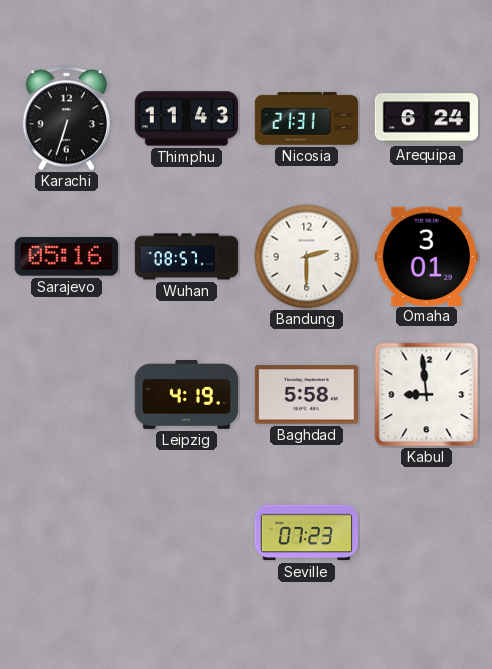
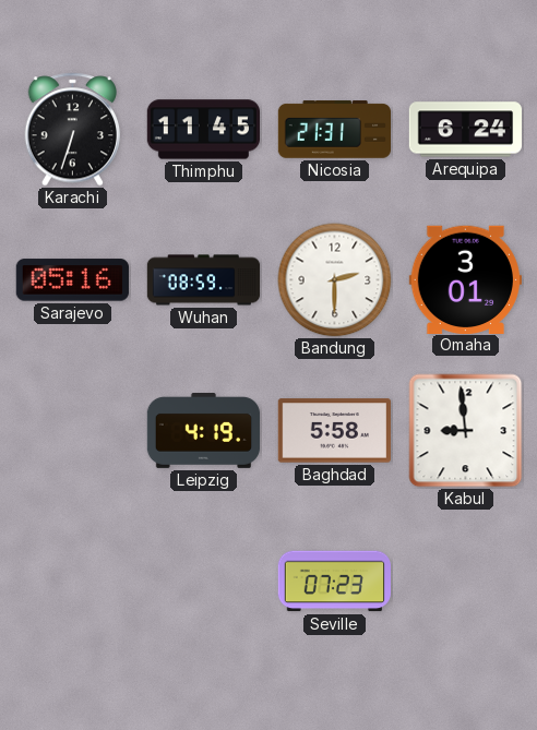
Thimphu: 11:43 -> 11:45 (203, 130)
Wuhan: 08:57 -> 08:59 (204, 280)
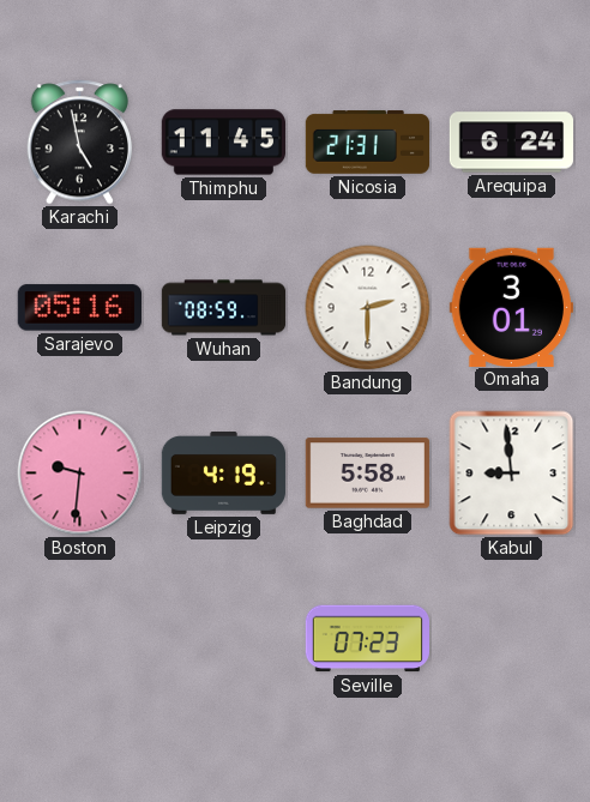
Karachi: 6:33 -> 4:58 (80, 143)
Boston: none -> 9:31 (80, 474)
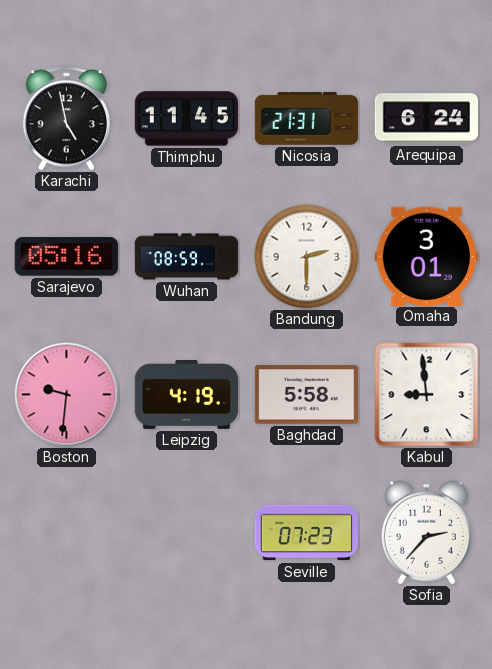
Sofia: none -> 2:37 (426, 533)
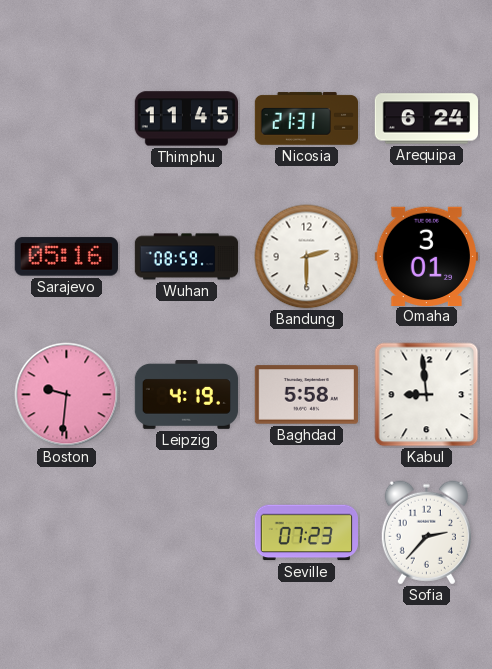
Karachi: 4:58 -> none (67, 119)
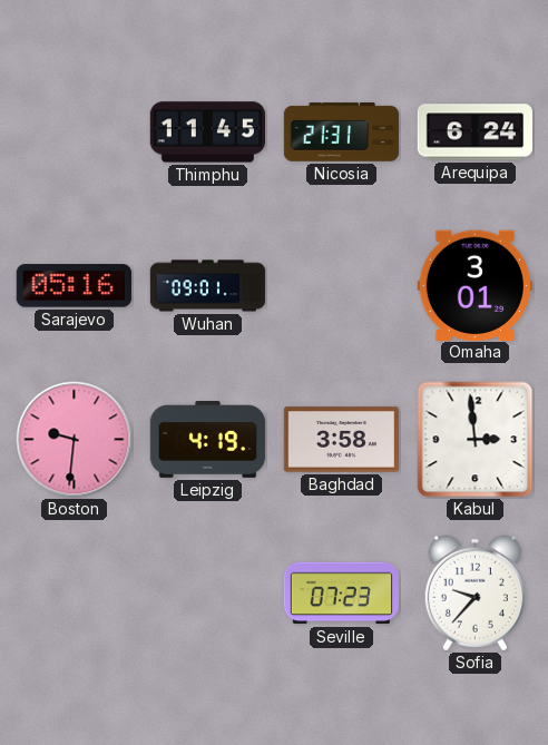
Wuhan: 08:59 -> 09:01 (208, 286)
Bandung: 2:30 -> none (307, 257)
Baghdad: 5:58 -> 3:58 (341, 440)
Kabul: 8:59 -> 2:59 (476, 440)
Sofia: 2:37 -> 9:37 (474, 594)
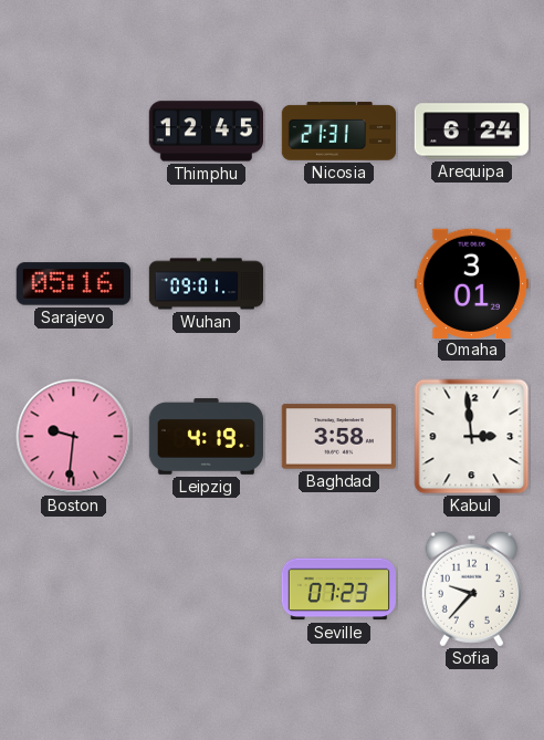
Thimphu: 11:45 -> 12:45 (206, 132)
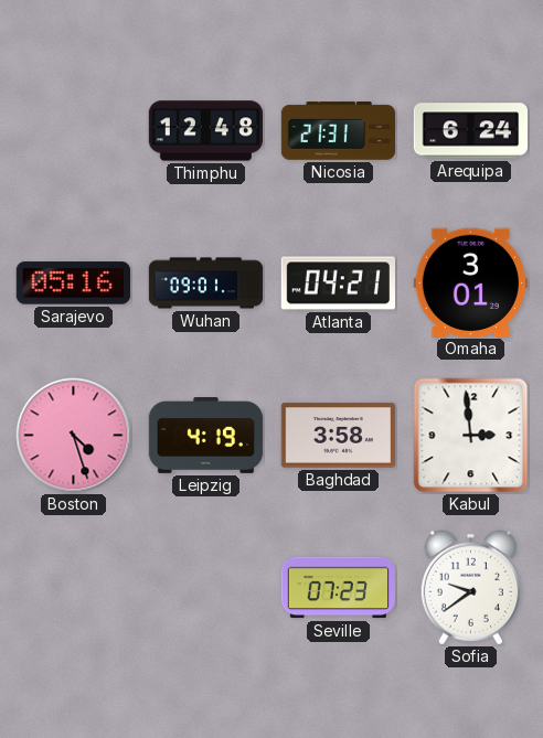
Thimphu: 12:45 -> 12:48 (205, 131)
Atlanta: none -> 04:21 (338, 284)
Boston: 9:31 -> 4:27 (74, 436)
Sofia: 9:37 -> 9:39 (470, 588)
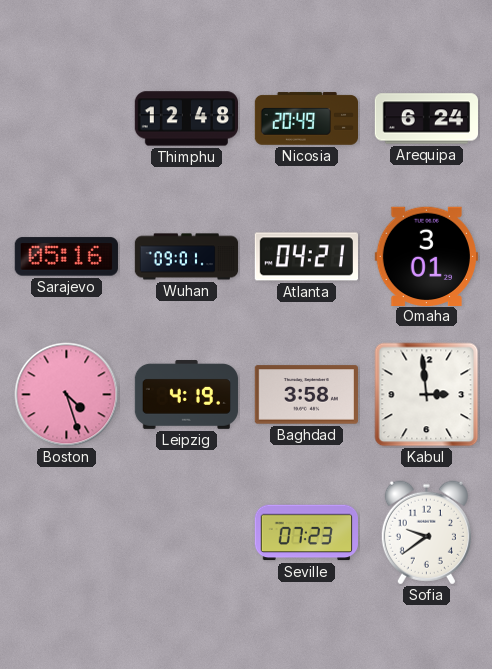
Nicosia: 21:31 -> 20:49 (306, 119)
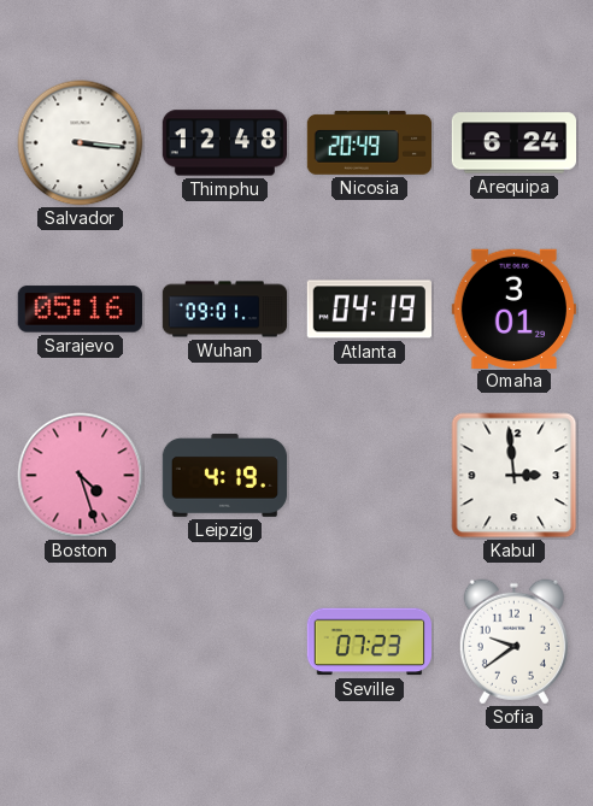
Salvador: none -> 3:16 (81, 143)
Atlanta: 04:21 -> 04:19 (369, 310)
Baghdad: 3:58 -> none (306, 395)
